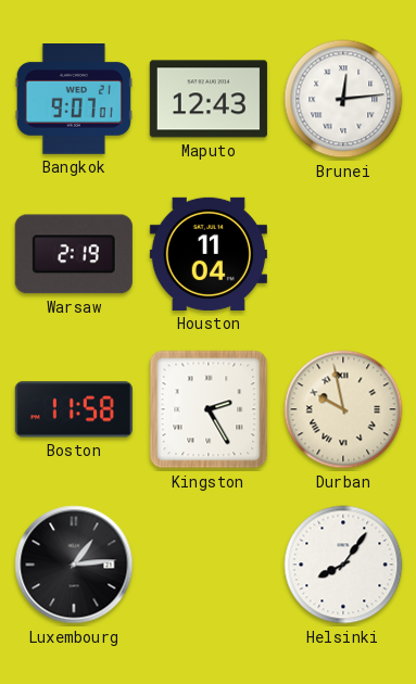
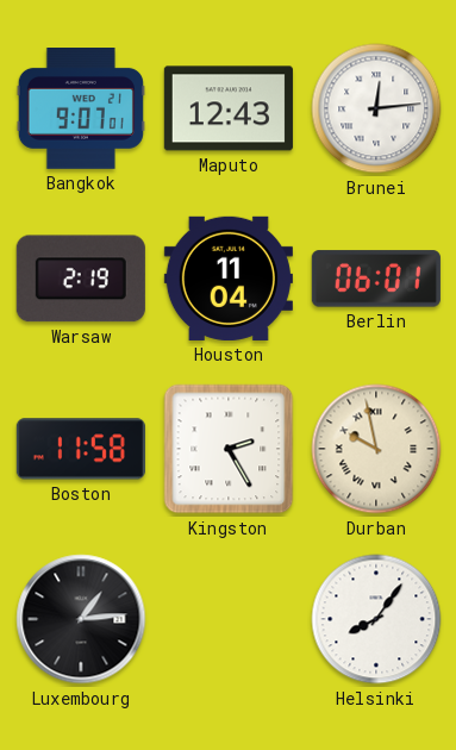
Berlin: none -> 06:01 (376, 279)
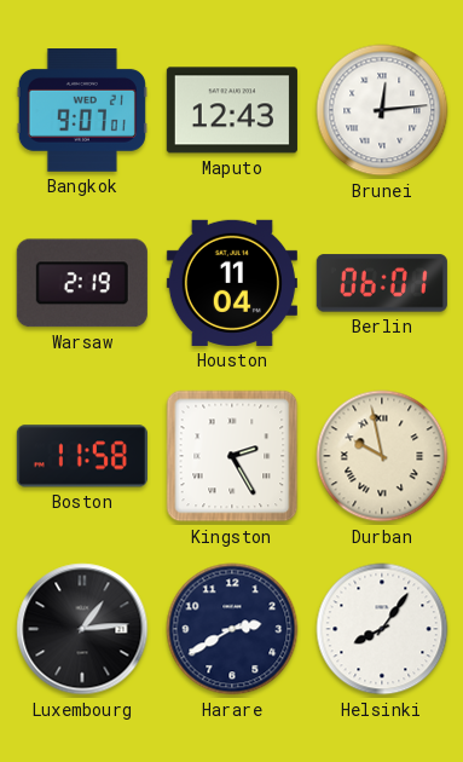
Harare: none -> 2:40 (232, 629)
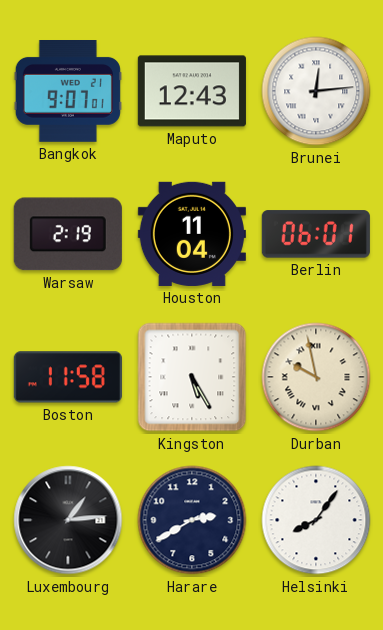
Kingston: 2:25 -> 5:25 (192, 377)
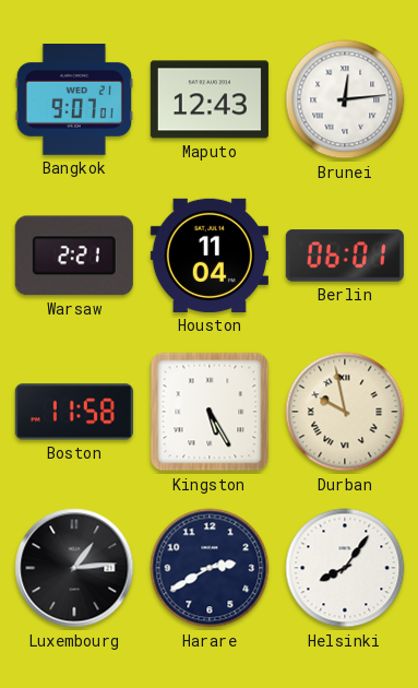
Warsaw: 2:19 -> 2:21 (74, 256)
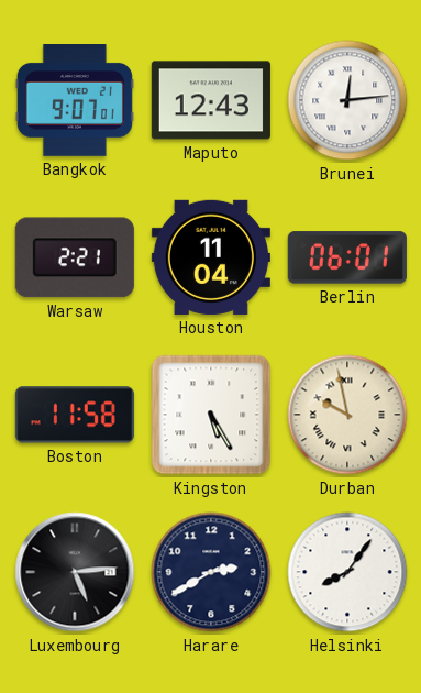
Luxembourg: 1:14 -> 5:14 (75, 572)
